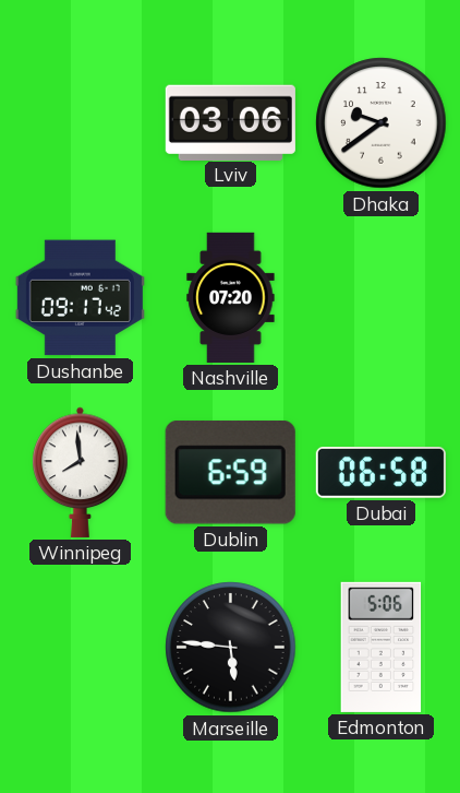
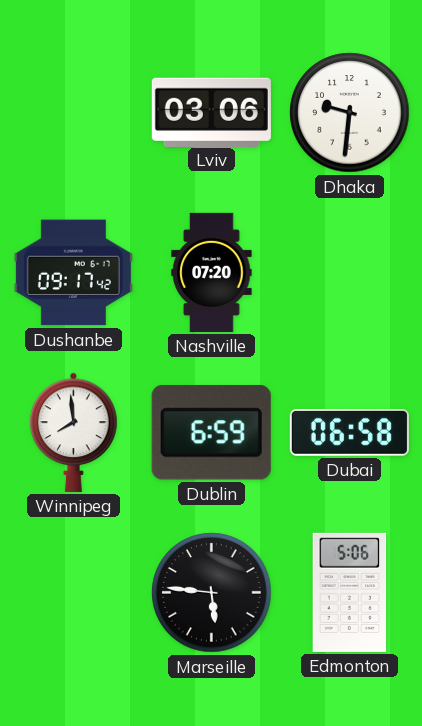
Dhaka: 9:39 -> 9:31 (350, 113)
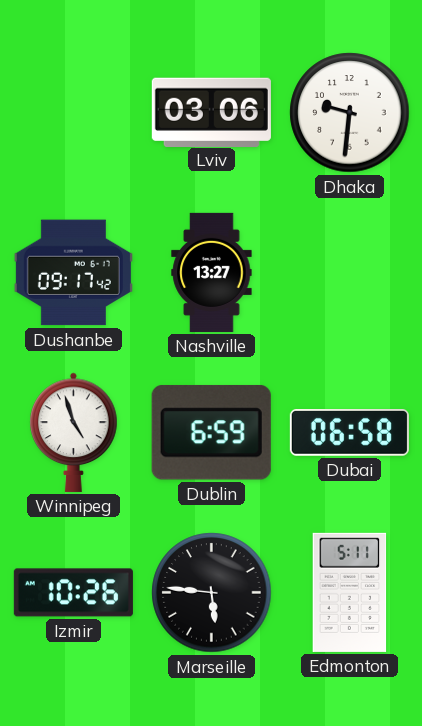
Nashville: 07:20 -> 13:27 (212, 272)
Winnipeg: 7:59 -> 4:57 (74, 432)
Izmir: none -> 10:26 (73, 593)
Edmonton: 5:06 -> 5:11 (350, 592)
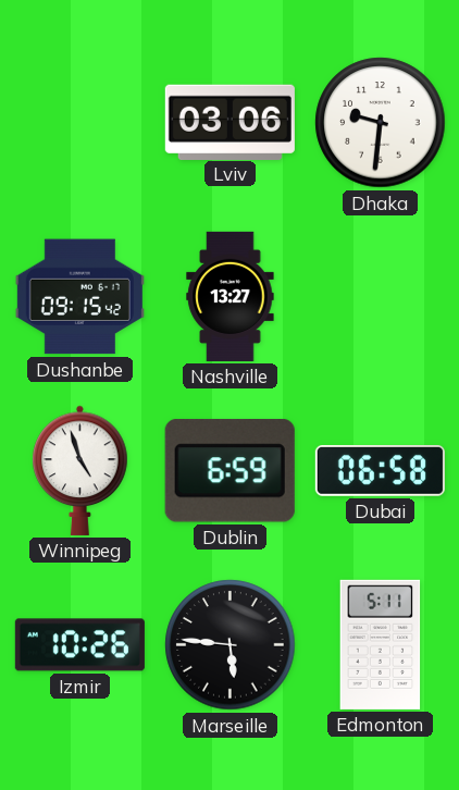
Dushanbe: 09:17 -> 09:15 (79, 297)
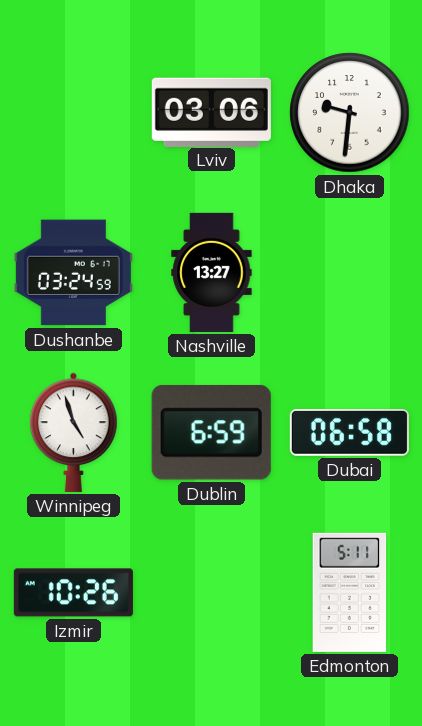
Dushanbe: 09:15 -> 03:24 (73, 273)
Marseille: 5:46 -> none (231, 645)
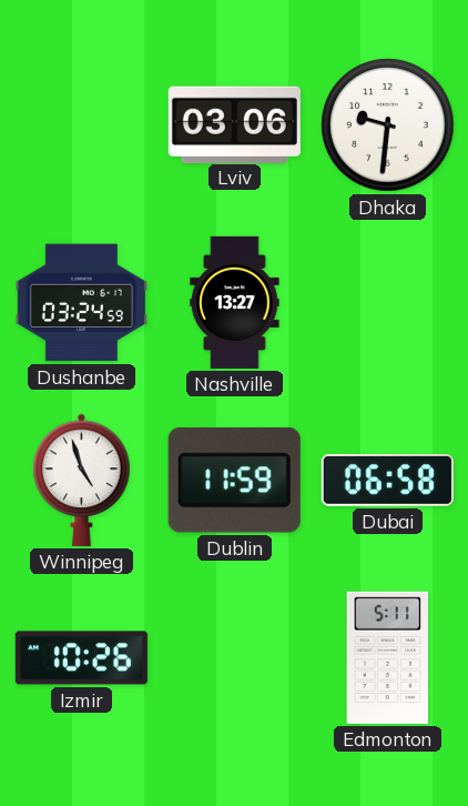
Dublin: 6:59 -> 11:59 (234, 480)
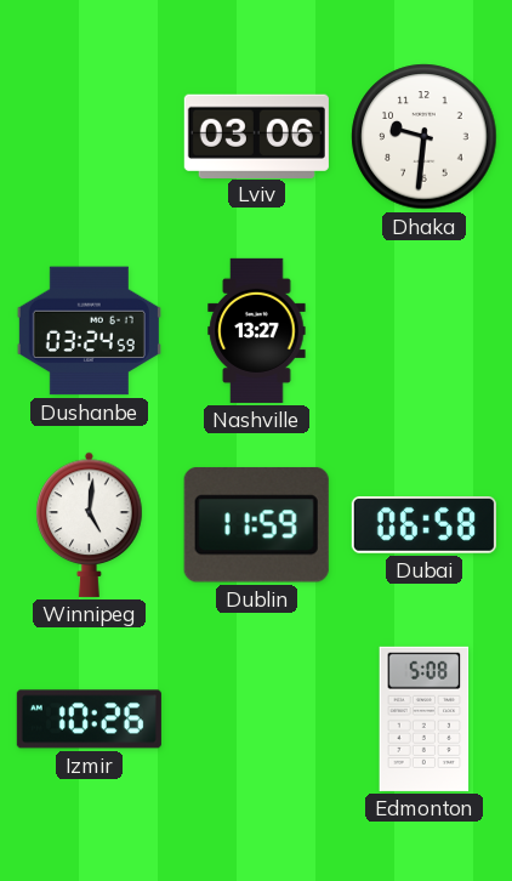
Winnipeg: 4:57 -> 5:01 (90, 524)
Edmonton: 5:11 -> 5:08 (425, 718)
